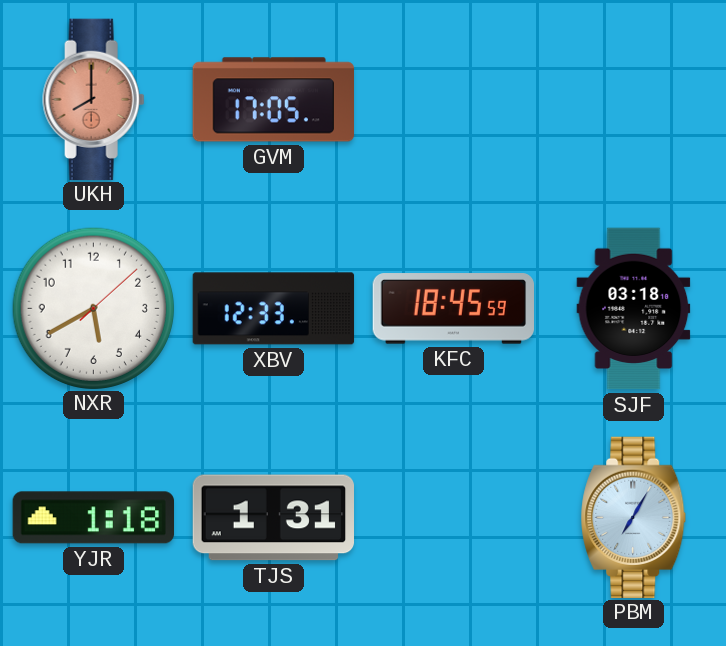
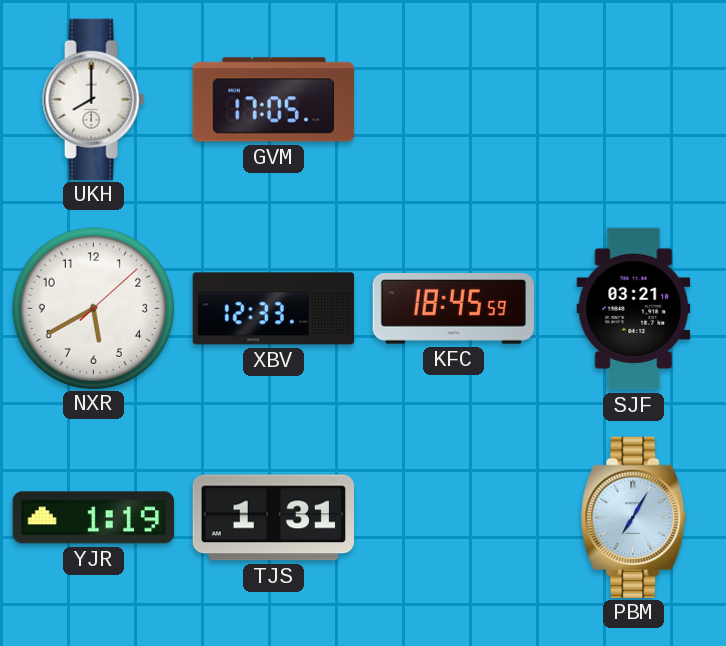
UKH dial: salmon -> white (94, 99)
SJF: 03:18 -> 03:21 (634, 309)
YJR: 1:18 -> 1:19 (93, 518)
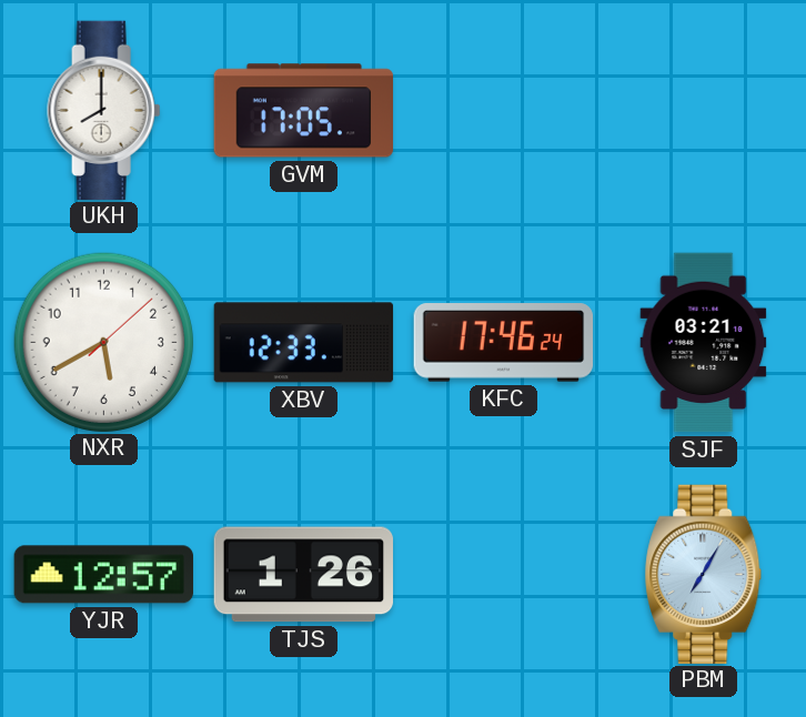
KFC: 18:45 -> 17:46 (503, 343)
YJR: 1:19 -> 12:57 (103, 575)
TJS: 1:31 -> 1:26 (304, 575)
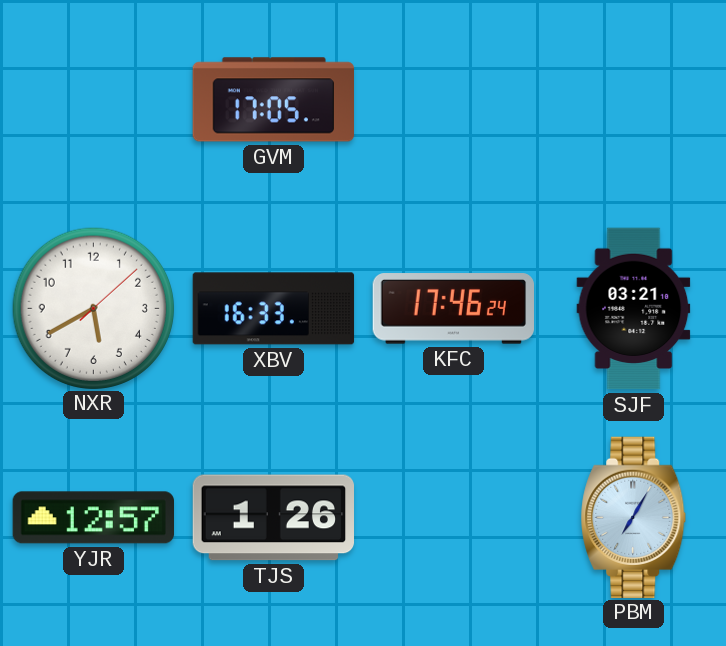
UKH: 8:00 -> none (104, 110)
XBV: 12:33 -> 16:33 (274, 309)
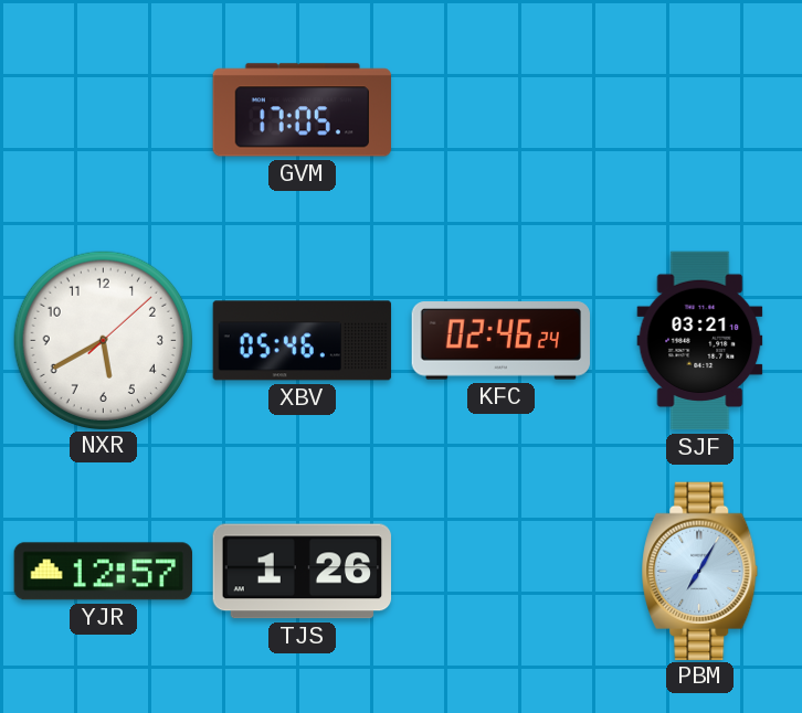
XBV: 16:33 -> 05:46 (303, 341)
KFC: 17:46 -> 02:46 (500, 341)
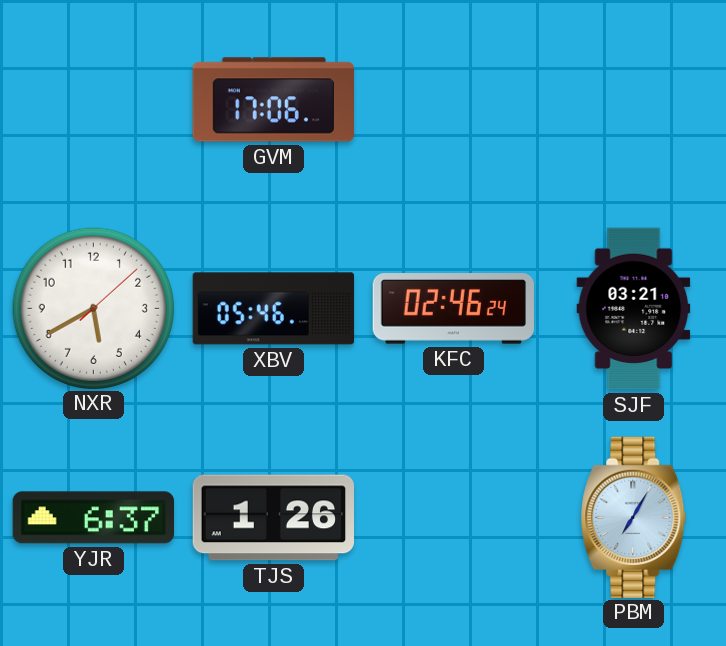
GVM: 17:05 -> 17:06 (273, 100)
YJR: 12:57 -> 6:37 (93, 518)
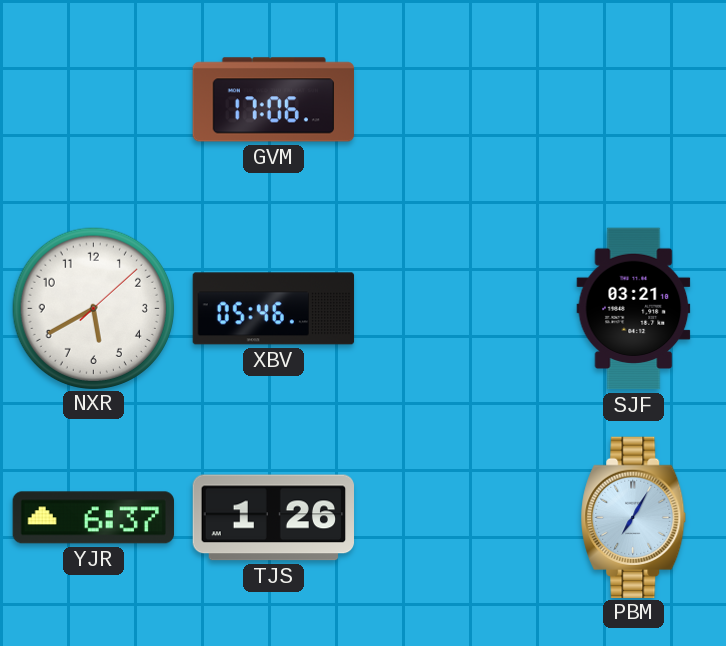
KFC: 02:46 -> none (453, 309)
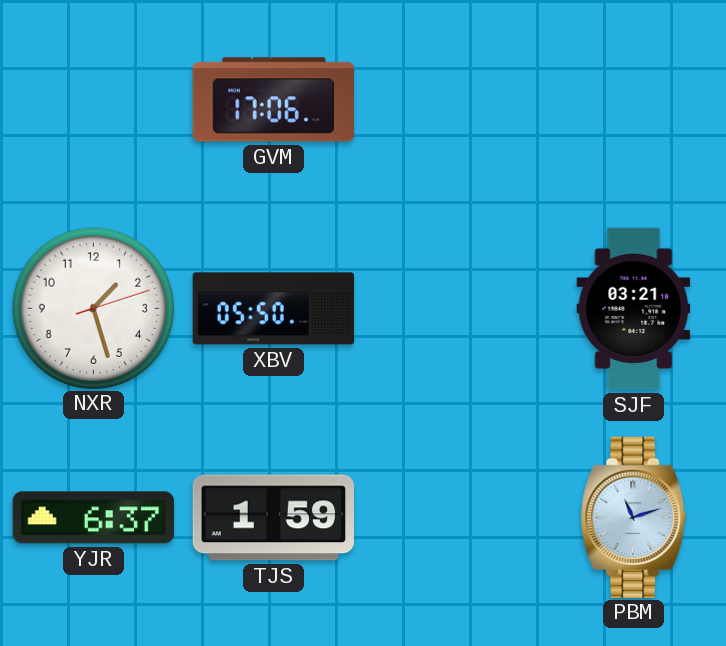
NXR: 5:40 -> 1:27 (93, 308)
XBV: 05:46 -> 05:50 (274, 309)
TJS: 1:26 -> 1:59 (274, 518)
PBM: 7:05 -> 11:12 (634, 517)
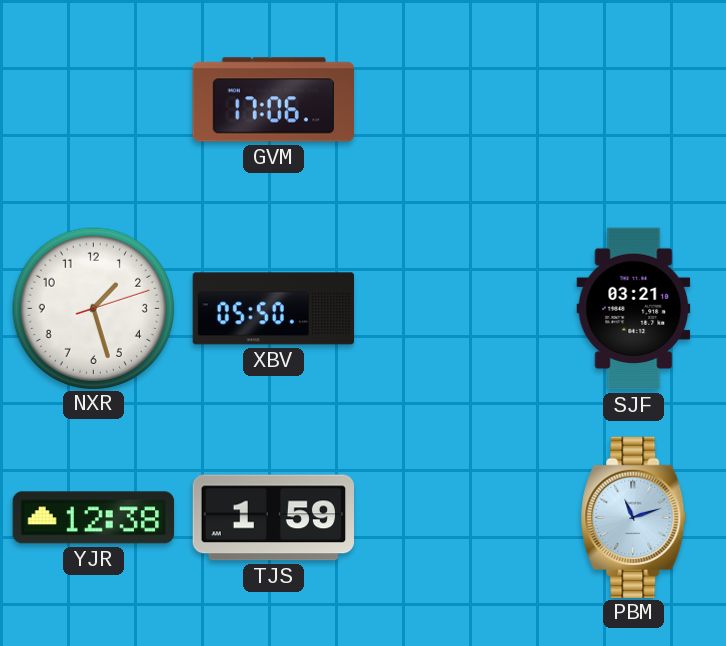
YJR: 6:37 -> 12:38 (93, 518)
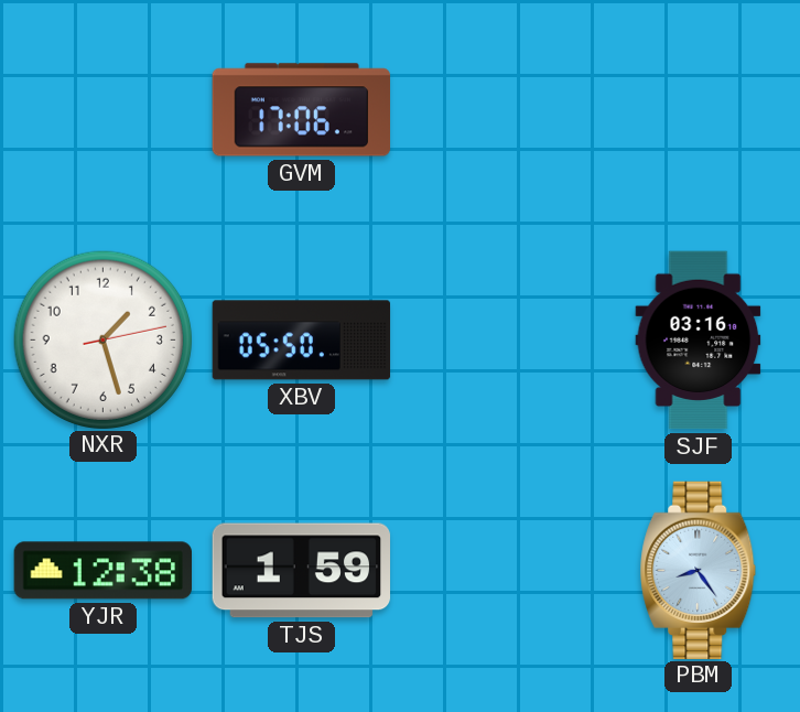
NXR: 1:27:12 -> 1:27:13 (102, 339)
SJF: 03:21 -> 03:16 (699, 341)
PBM: 11:12 -> 8:24 (699, 570)
